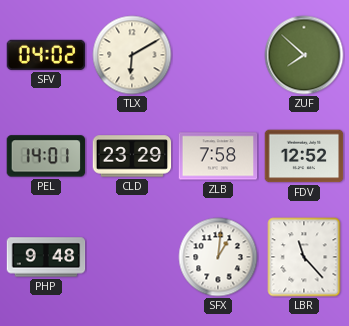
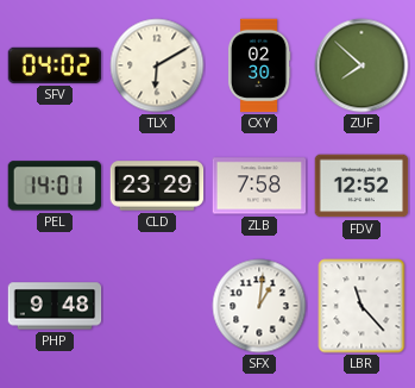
CXY: none -> 02:30 (259, 65)
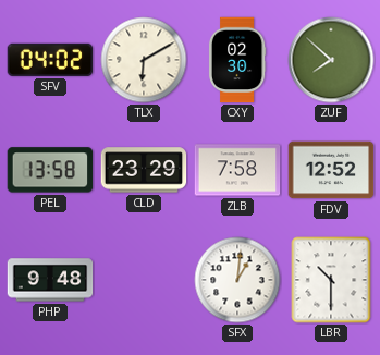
PEL: 14:01 -> 13:58 (50, 170)
LBR: 11:23 -> 10:30 (331, 280)
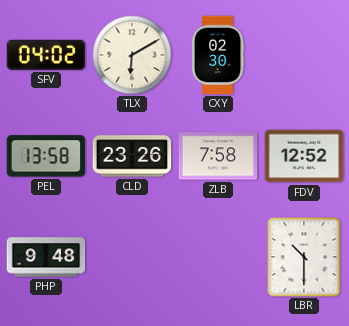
ZUF: 7:52 -> none (331, 60)
CLD: 23:29 -> 23:26 (132, 156)
SFX: 1:01 -> none (237, 280)
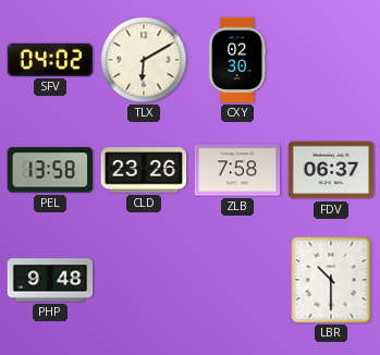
FDV: 12:52 -> 06:37 (331, 170)
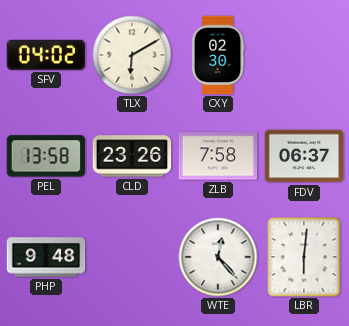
WTE: none -> 12:23 (218, 257)
LBR: 10:30 -> 6:01 (304, 257)
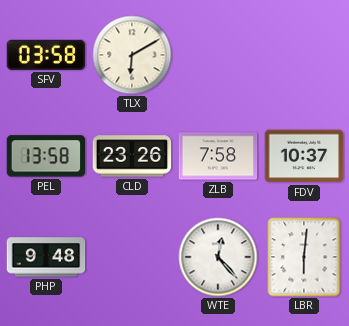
SFV: 04:02 -> 03:58 (46, 55)
CXY: 02:30 -> none (218, 55)
FDV: 06:37 -> 10:37 (304, 156)
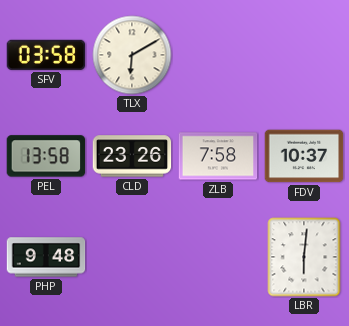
WTE: 12:23 -> none (218, 257)
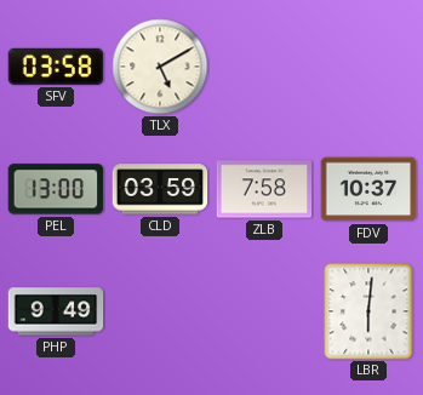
TLX: 6:10 -> 5:10 (160, 67)
PEL: 13:58 -> 13:00 (56, 189)
CLD: 23:26 -> 03:59 (160, 189)
PHP: 9:48 -> 9:49 (56, 311)
